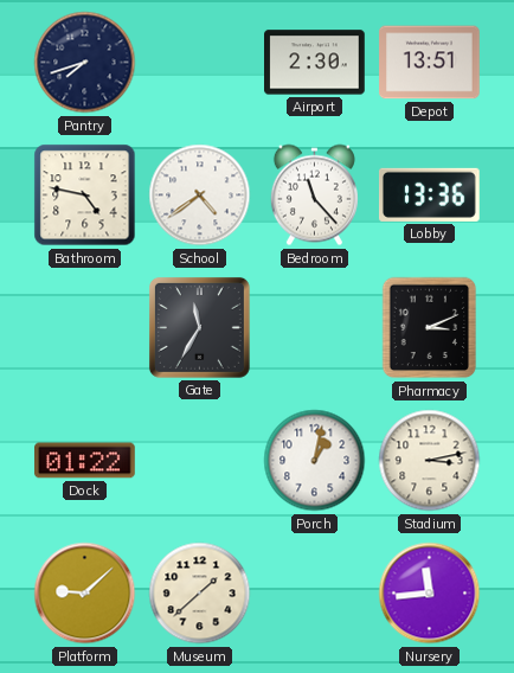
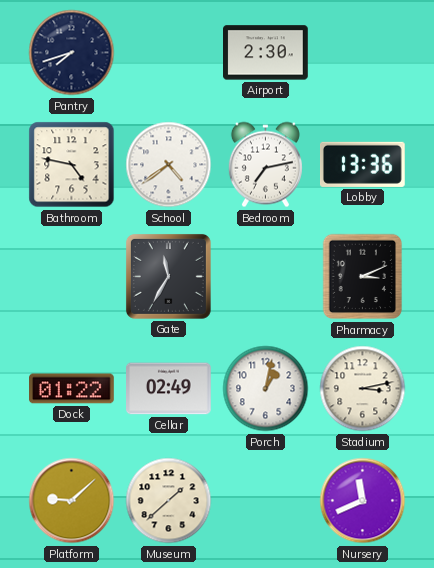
Depot: 13:51 -> none (430, 63)
Bedroom: 11:23 -> 7:13 (265, 165)
Cellar: none -> 02:49 (169, 389)
Nursery: 11:44 -> 11:41 (363, 501)
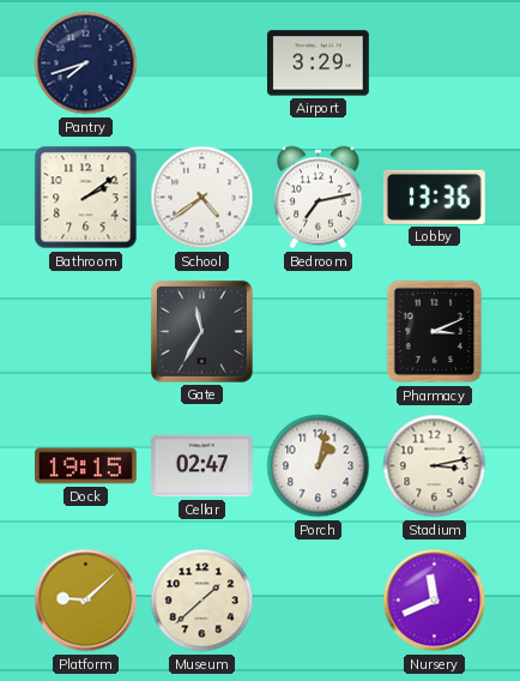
Airport: 2:30 -> 3:29 (319, 64)
Bathroom: 4:47 -> 2:09 (86, 198)
Dock: 01:22 -> 19:15 (86, 466)
Cellar: 02:49 -> 02:47 (202, 466)
